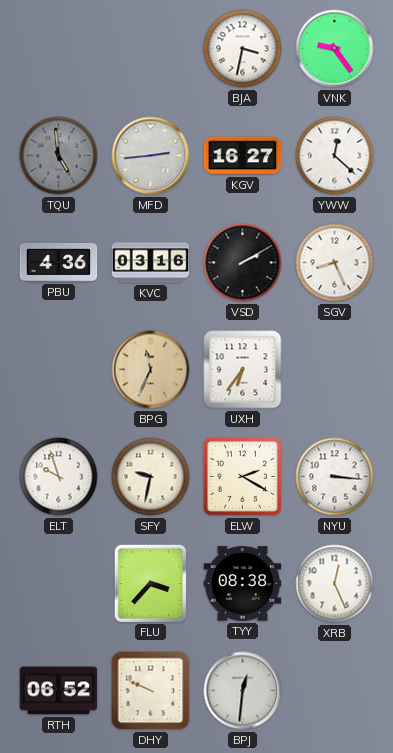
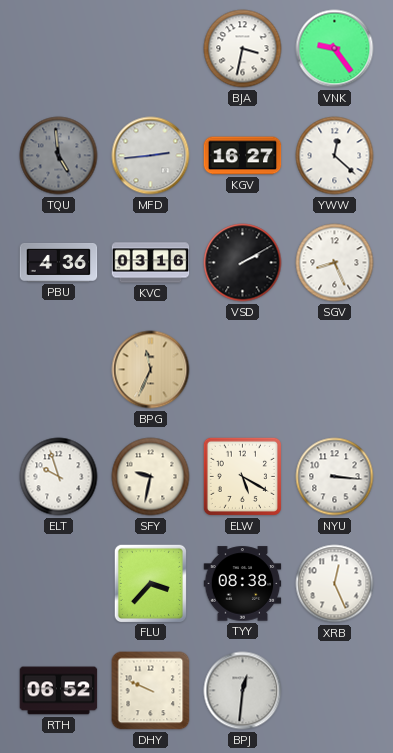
UXH: 6:36 -> none (243, 370)
ELW: 2:20 -> 5:20 (242, 476)
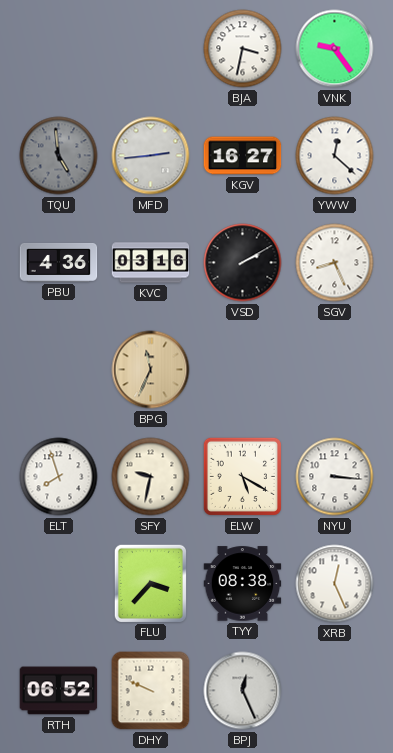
ELT: 9:57 -> 7:57 (59, 477)
BPJ: 12:31 -> 12:26 (243, 691)
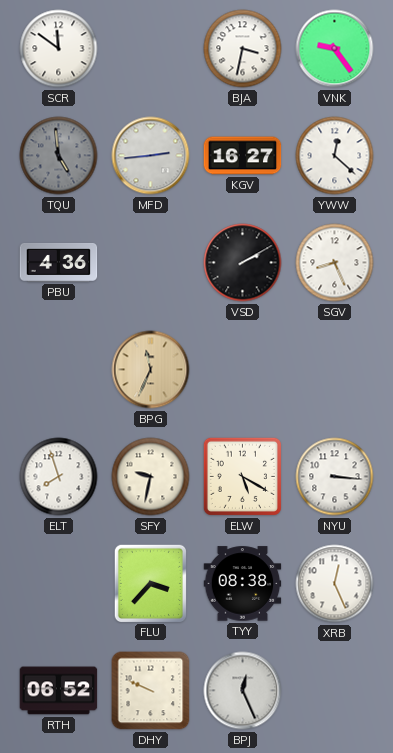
SCR: none -> 11:51 (59, 49)
KVC: 03:16 -> none (151, 263)
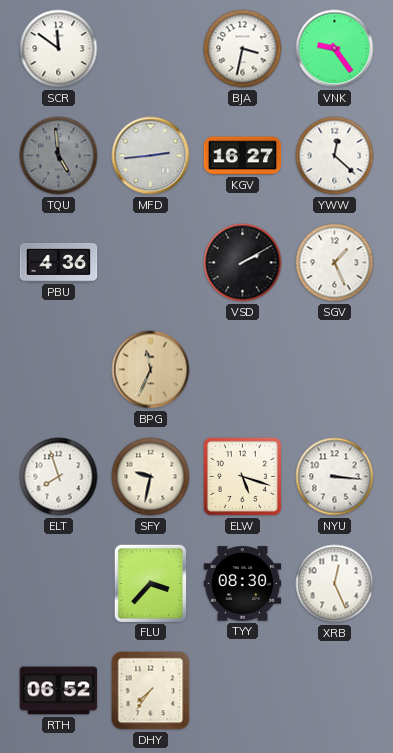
SGV: 8:26 -> 1:26 (335, 263)
ELW: 5:20 -> 5:18 (242, 476)
TYY: 08:38 -> 08:30 (243, 584)
DHY: 9:49 -> 7:36 (151, 691)
BPJ: 12:26 -> none (243, 691)
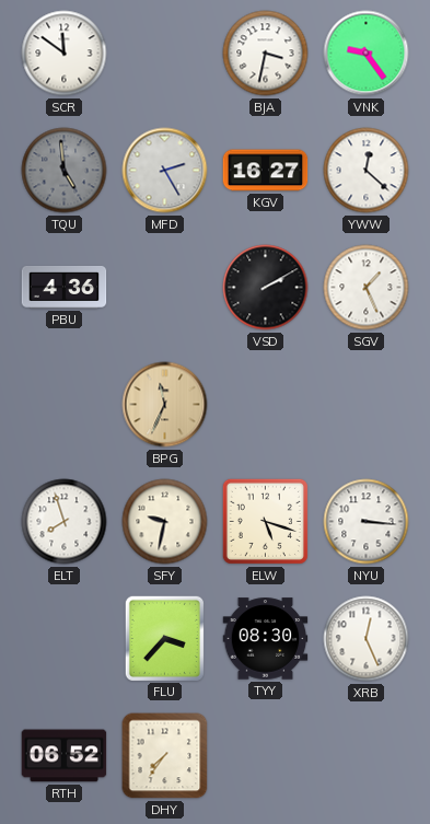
MFD: 2:44 -> 2:25 (165, 171)
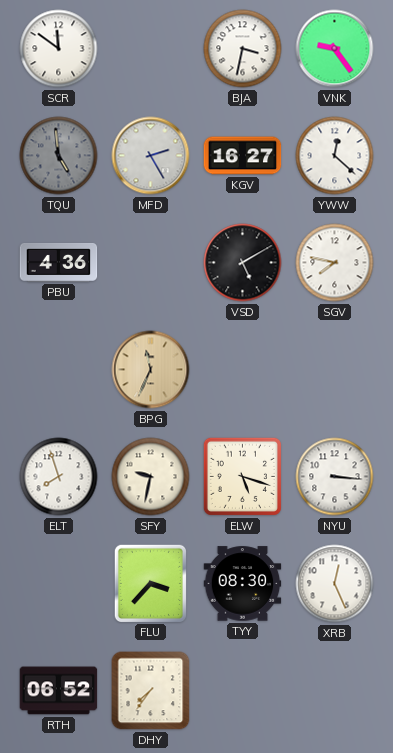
VSD: 2:10 -> 5:10 (243, 263)
SGV: 1:26 -> 7:47 (335, 263)
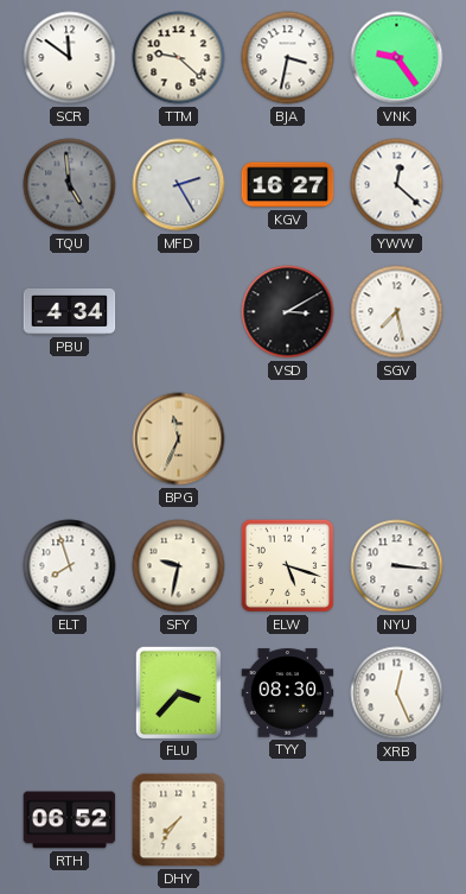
TTM: none -> 9:22 (179, 58)
PBU: 4:36 -> 4:34 (70, 311)
VSD: 5:10 -> 3:10 (288, 312)
SGV: 7:47 -> 7:28 (397, 312)
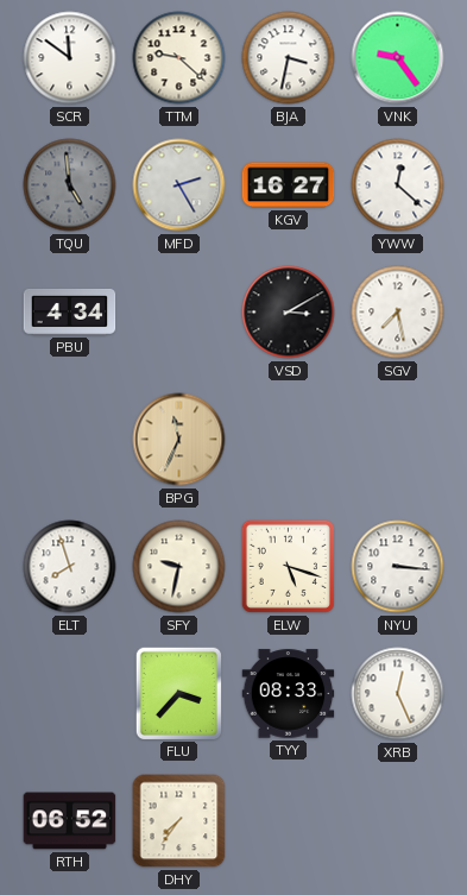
TYY: 08:30 -> 08:33 (289, 694)
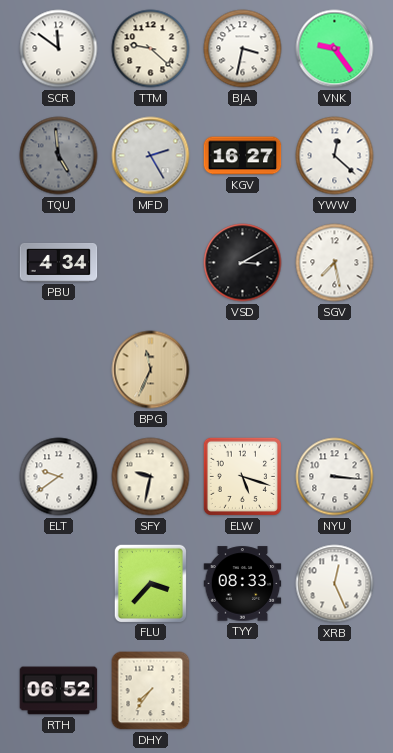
ELT: 7:57 -> 9:39 (59, 477)
